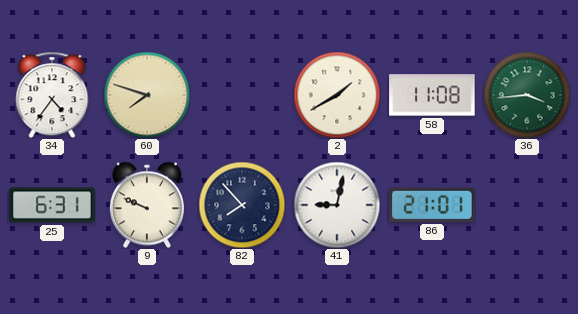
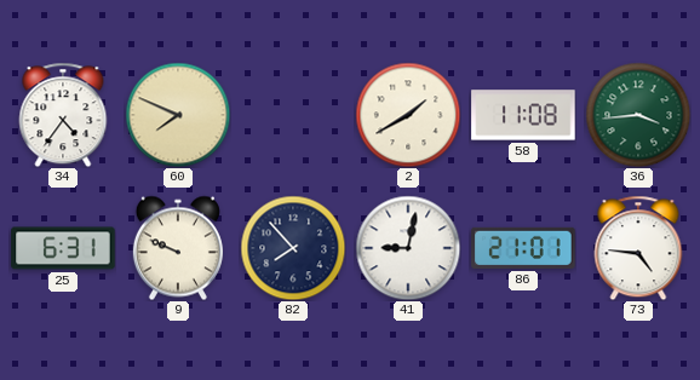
60: 7:48 -> 7:49 (178, 115)
73: none -> 4:46 (638, 248)
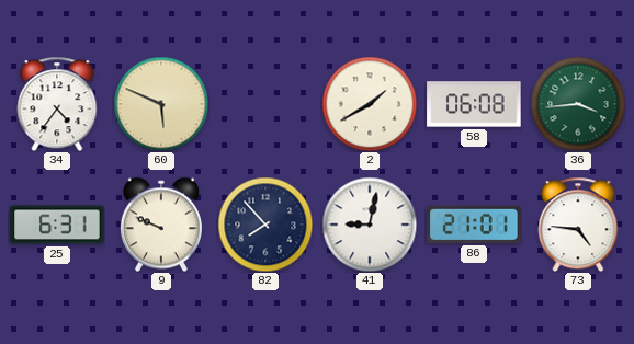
60: 7:49 -> 5:49 (161, 104)
58: 11:08 -> 06:08 (474, 104)
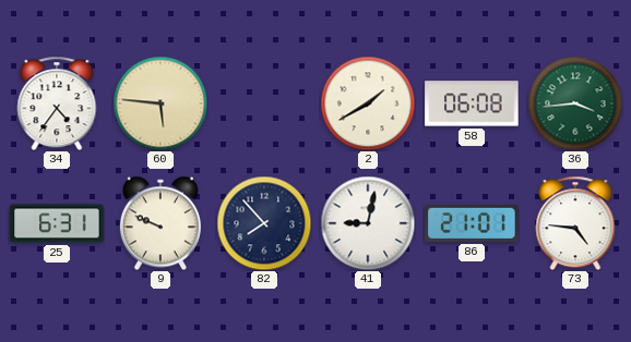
60: 5:49 -> 5:46 (160, 103)
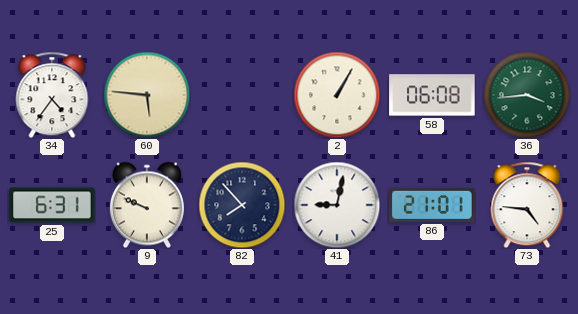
2: 1:40 -> 1:05 (337, 95)
